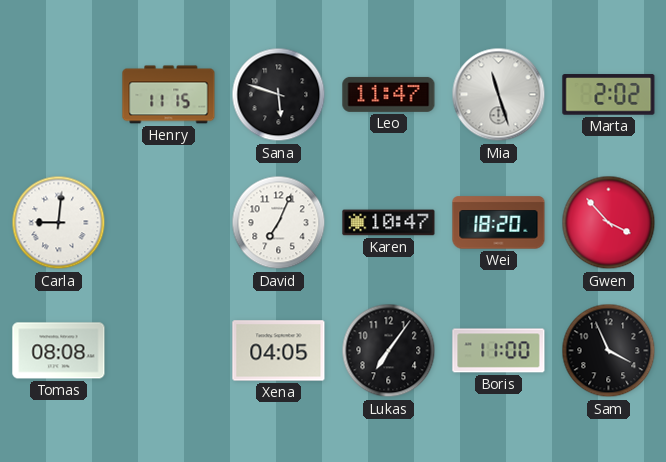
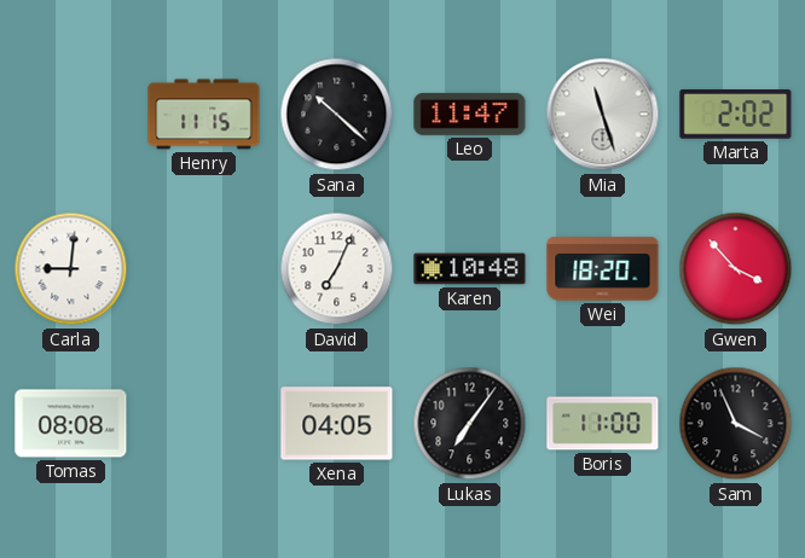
Sana: 5:48 -> 10:22 (337, 115)
Karen: 10:47 -> 10:48 (470, 269)
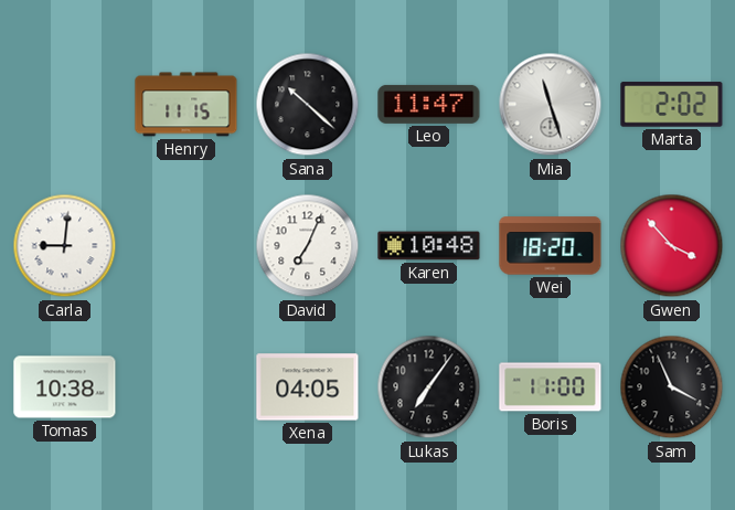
Tomas: 08:08 -> 10:38 (65, 387)
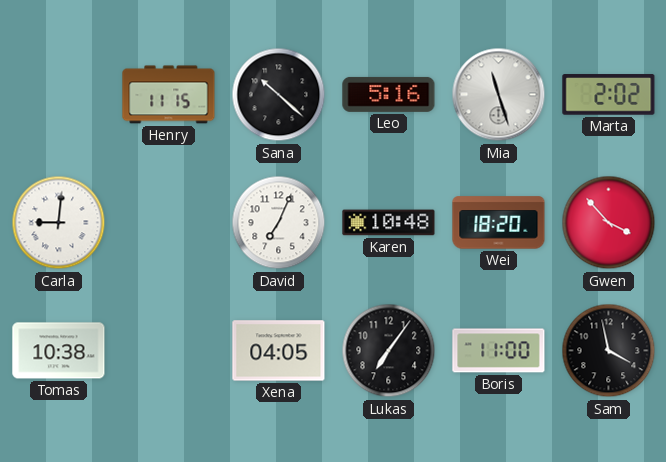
Leo: 11:47 -> 5:16 (389, 94)
Sam: 3:56 -> 3:58 (609, 351)
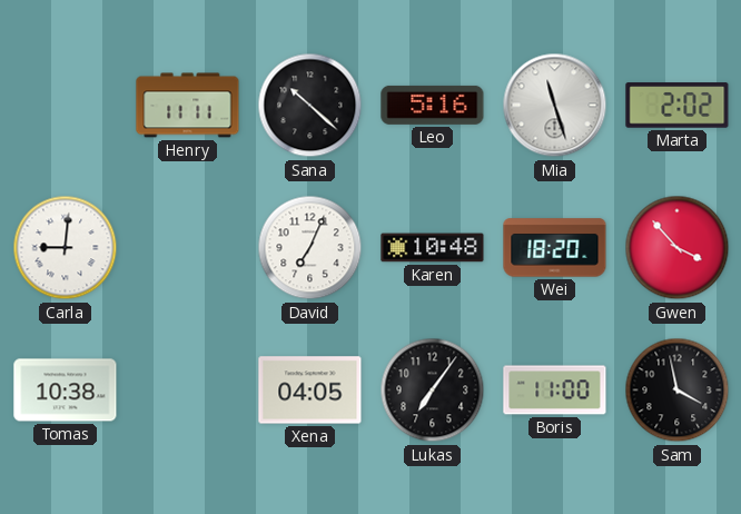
Henry: 11:15 -> 11:11 (188, 106)
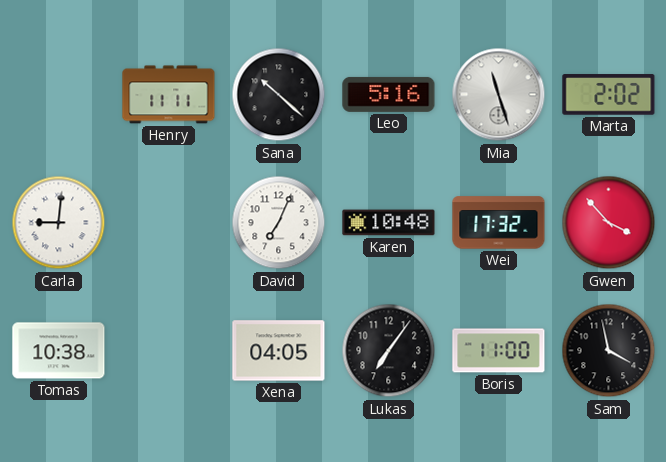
Wei: 18:20 -> 17:32 (499, 223)
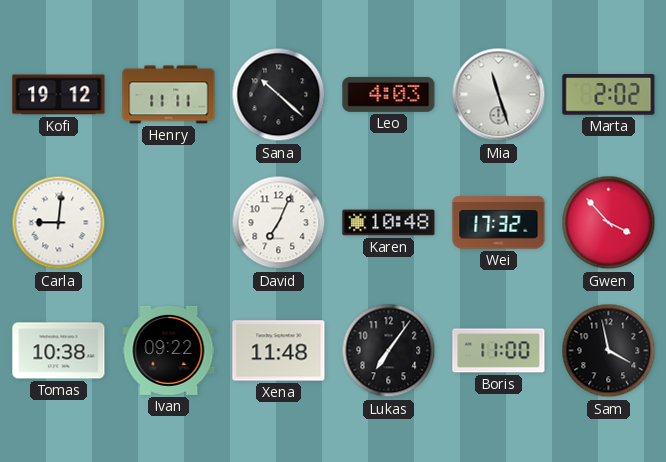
Kofi: none -> 19:12 (59, 95)
Leo: 5:16 -> 4:03 (389, 94)
Ivan: none -> 09:22 (169, 350)
Xena: 04:05 -> 11:48 (279, 351)
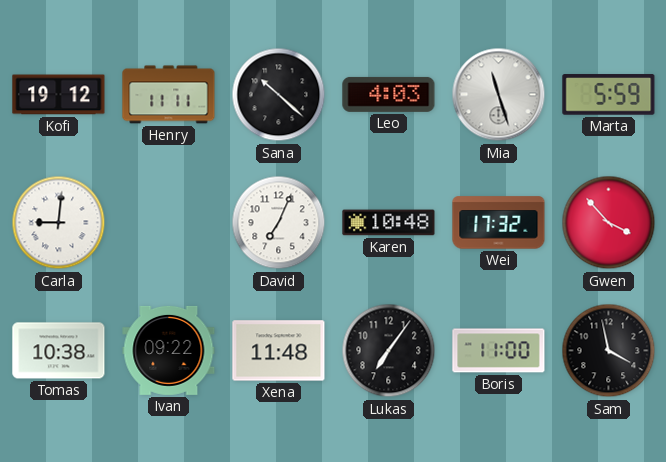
Marta: 2:02 -> 5:59 (609, 95)
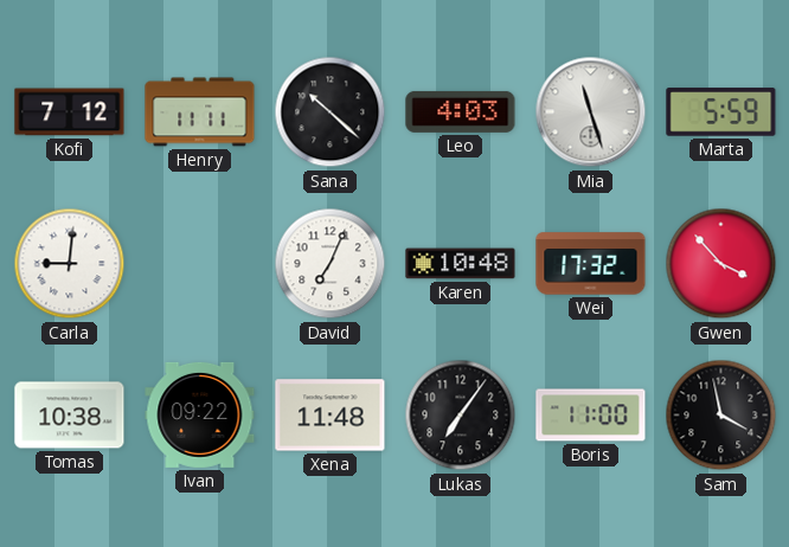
Kofi: 19:12 -> 7:12 (70, 112)
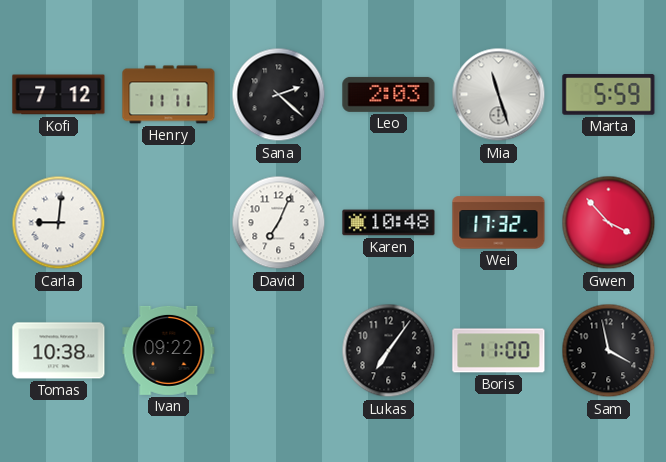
Sana: 10:22 -> 2:22 (279, 95)
Leo: 4:03 -> 2:03 (389, 94)
Xena: 11:48 -> none (331, 416)
